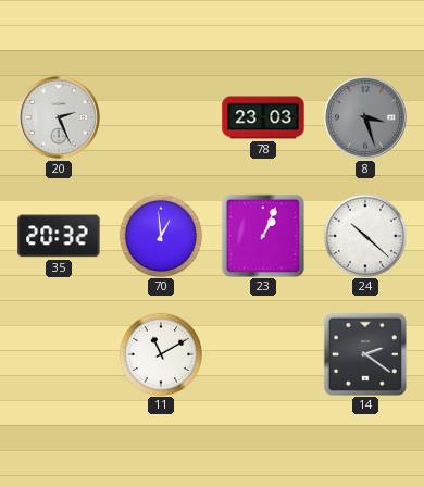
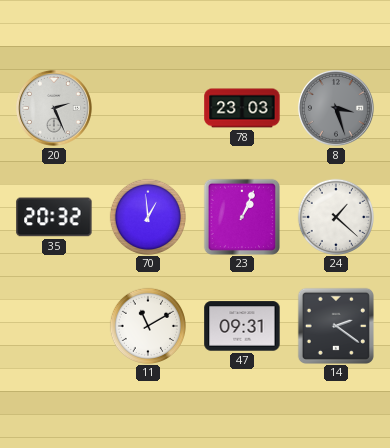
24: 10:22 -> 1:22 (335, 216)
47: none -> 09:31 (242, 326)
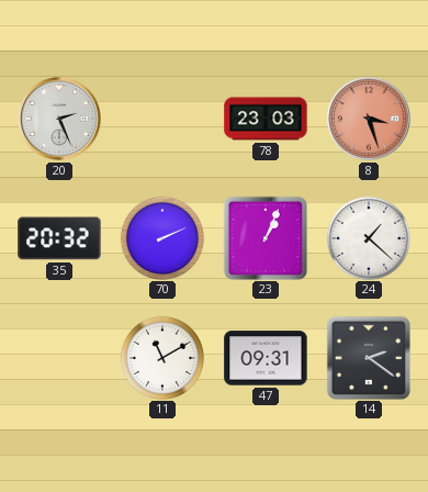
8 dial: grey -> salmon (369, 119)
70: 12:59 -> 2:11 (161, 237)
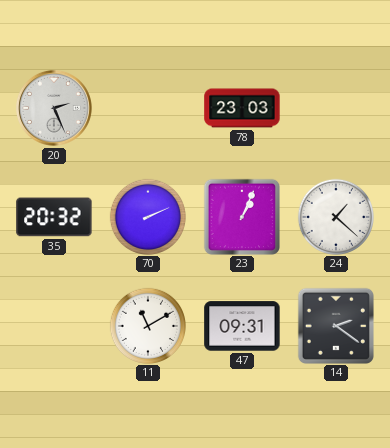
8: 3:27 -> none (369, 119)
